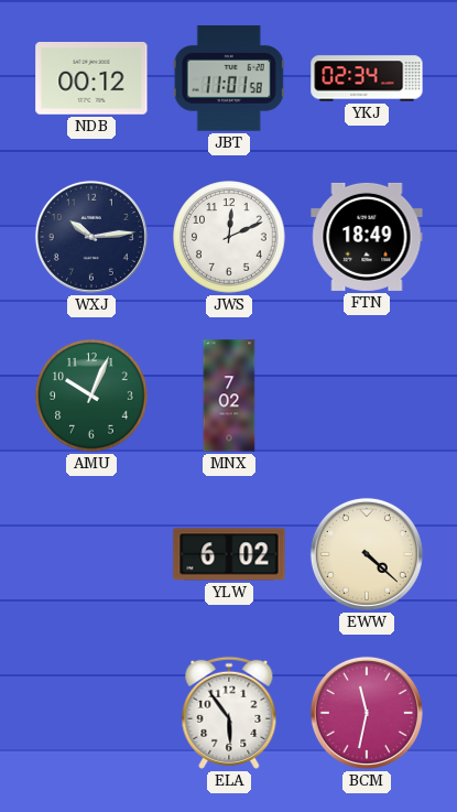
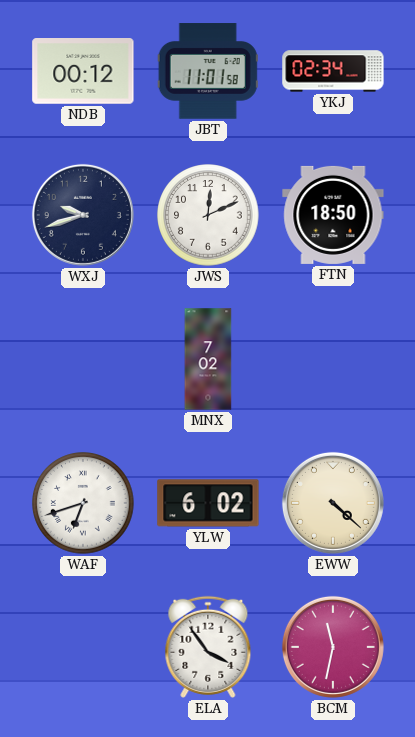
WXJ: 10:14 -> 9:42 (83, 215)
FTN: 18:49 -> 18:50 (333, 215)
AMU: 10:04 -> none (91, 396)
WAF: none -> 6:42 (83, 503)
ELA: 5:54 -> 3:54 (208, 647)
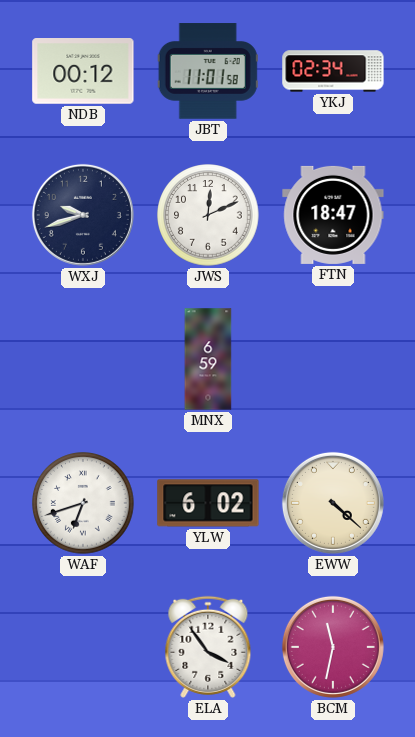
FTN: 18:50 -> 18:47 (333, 215)
MNX: 7:02 -> 6:59 (208, 359)
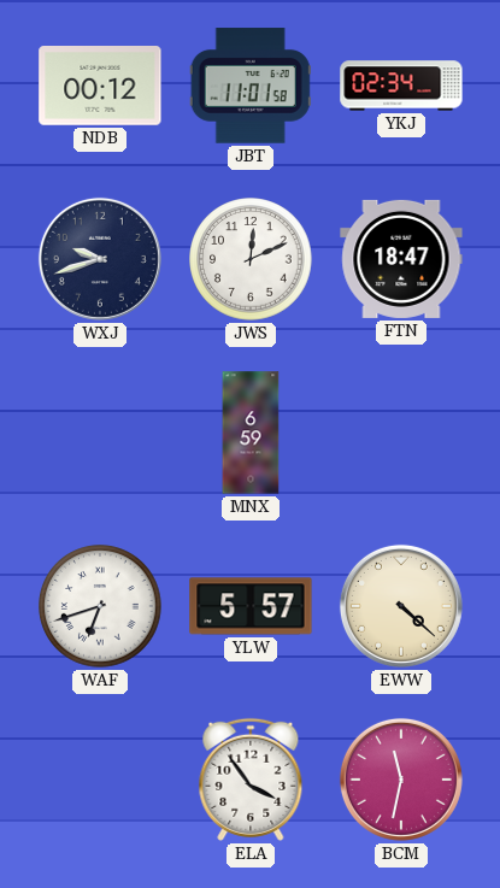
YLW: 6:02 -> 5:57 (251, 606)
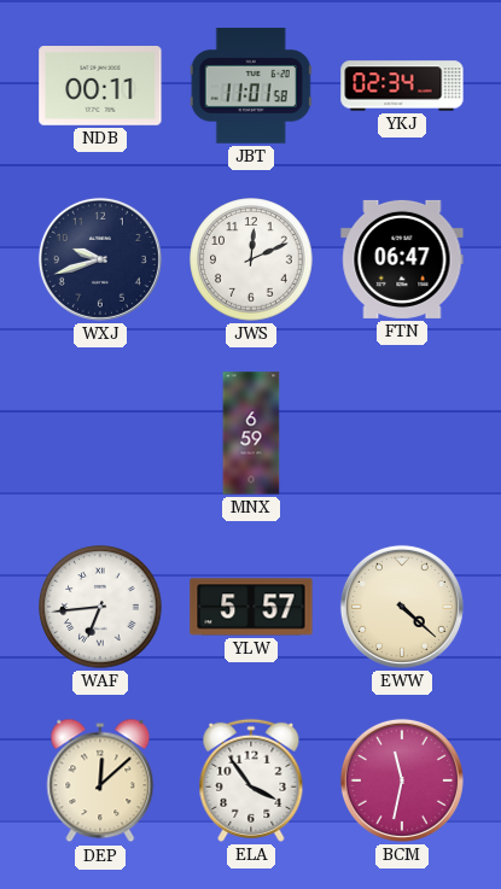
NDB: 00:12 -> 00:11 (100, 87)
FTN: 18:47 -> 06:47 (402, 259)
WAF: 6:42 -> 6:44 (100, 607)
DEP: none -> 12:08 (100, 780)
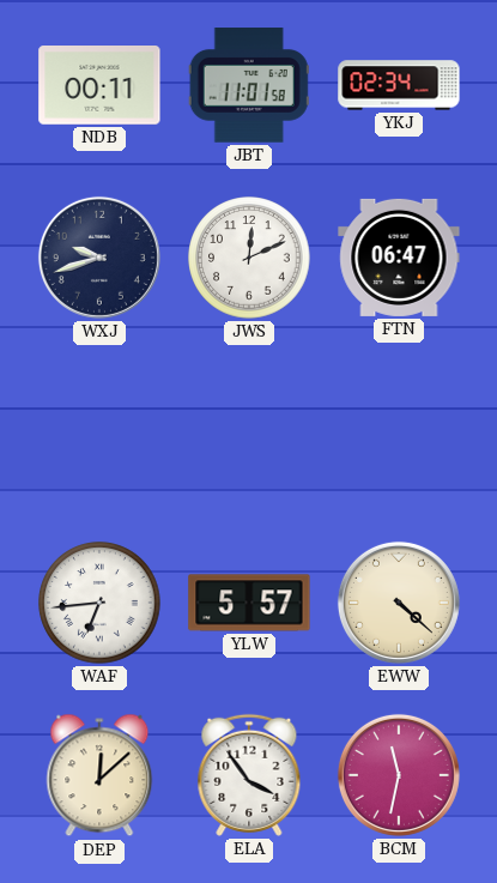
MNX: 6:59 -> none (251, 433)
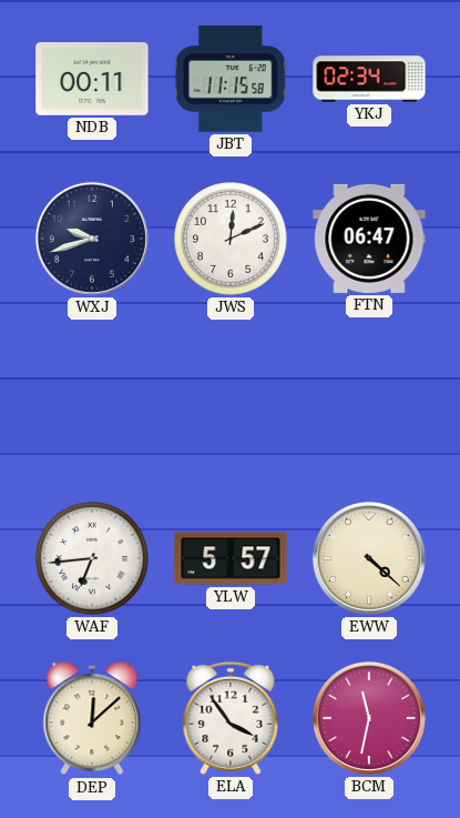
JBT: 11:01 -> 11:15 (231, 79)
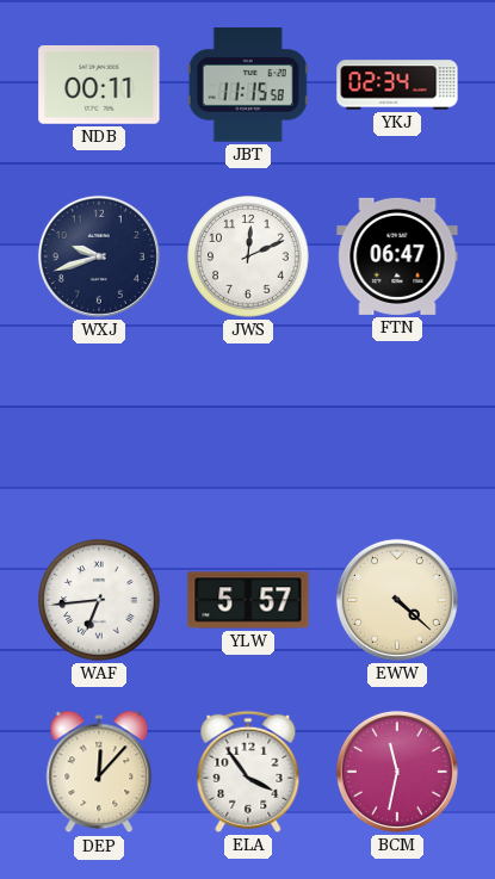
DEP: 12:08 -> 12:07 (99, 772)
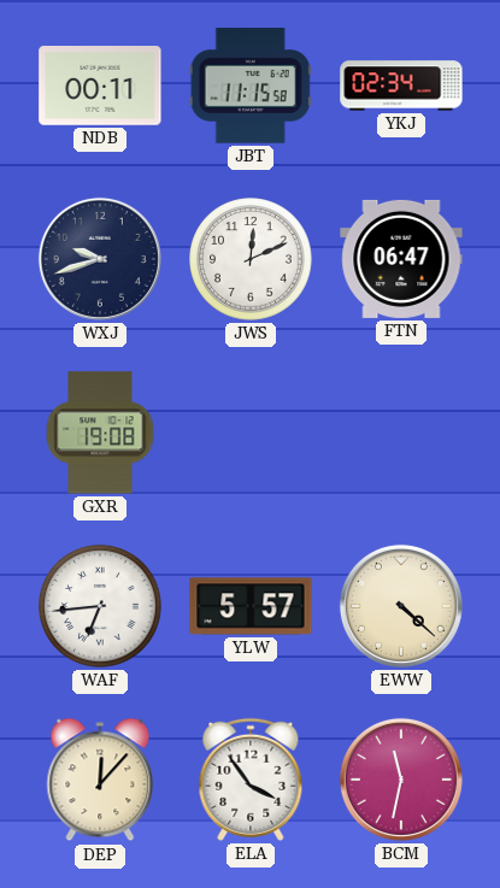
GXR: none -> 19:08 (100, 433)
